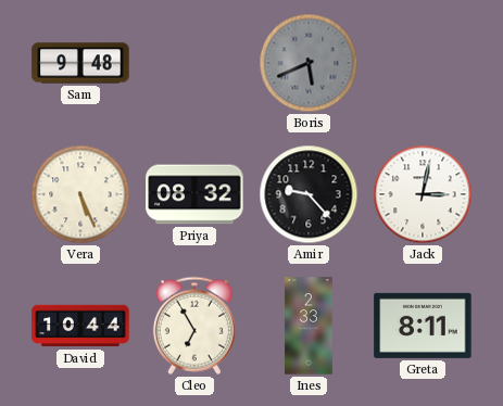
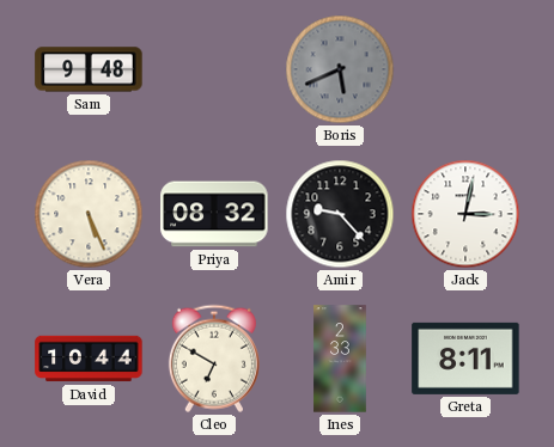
Cleo: 6:55 -> 6:50 (214, 359)
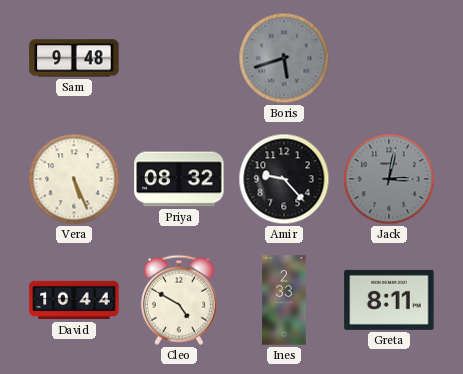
Boris: 5:41 -> 5:42 (284, 58)
Jack dial: white -> grey (389, 179)
Cleo: 6:50 -> 4:50 (179, 300)
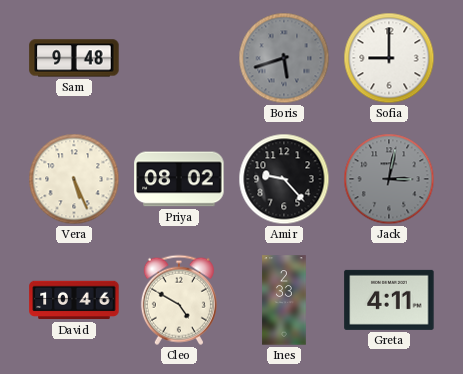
Sofia: none -> 9:00 (389, 58)
Priya: 08:32 -> 08:02 (179, 179)
David: 10:44 -> 10:46 (74, 300)
Greta: 8:11 -> 4:11 (389, 300)
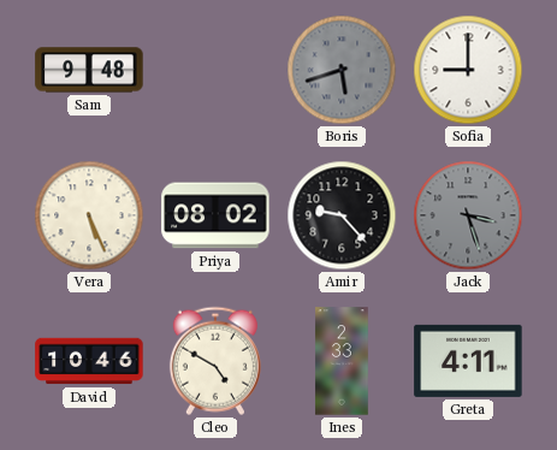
Jack: 3:02 -> 3:27 (468, 215)
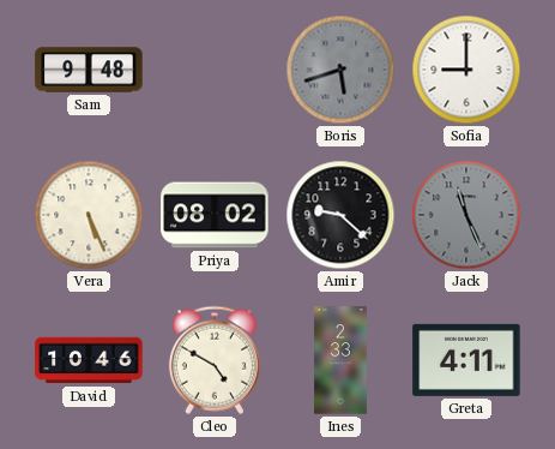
Amir: 9:23 -> 9:22 (340, 215)
Jack: 3:27 -> 11:26 (466, 215)
